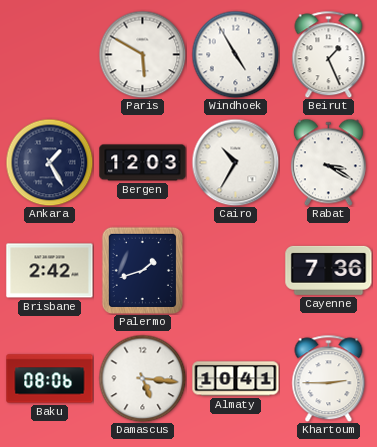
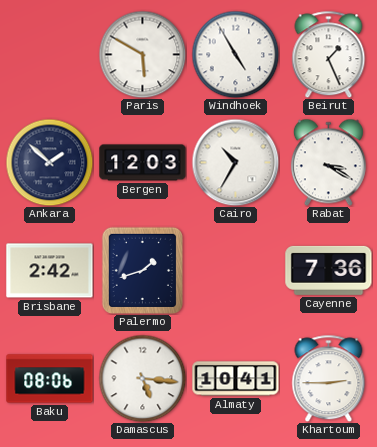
Ankara: 1:25 -> 1:52 (49, 162)
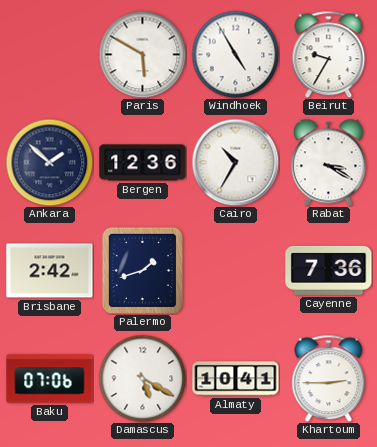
Beirut: 1:26 -> 9:35 (329, 54)
Bergen: 12:03 -> 12:36 (143, 163)
Baku: 08:06 -> 07:06 (50, 379)
Damascus: 5:16 -> 5:20 (142, 378)
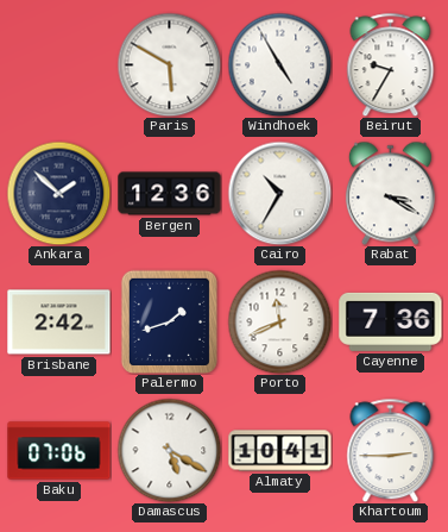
Porto: none -> 11:41 (279, 321)
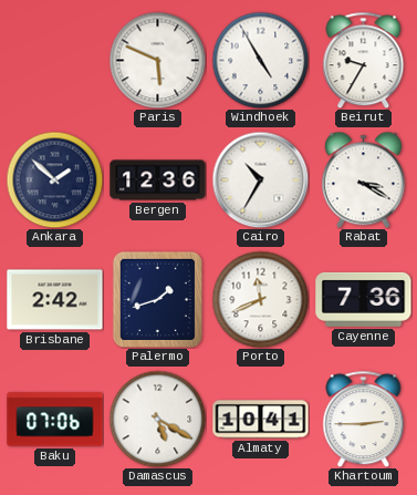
Paris: 5:50 -> 5:49 (157, 60)
